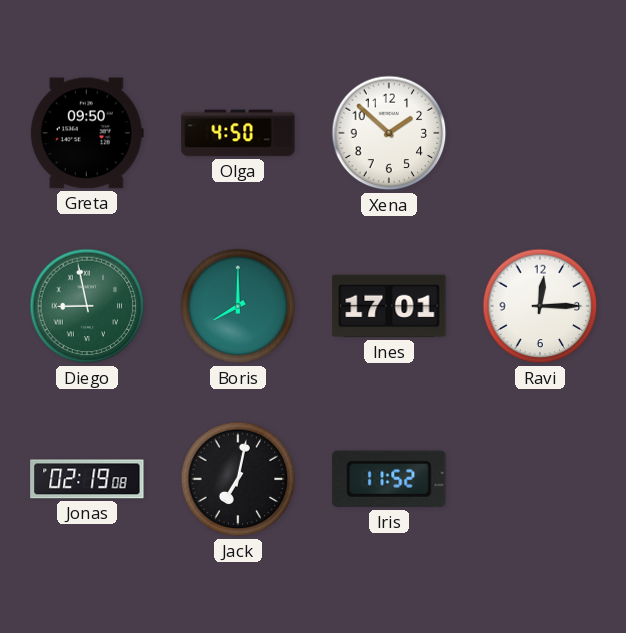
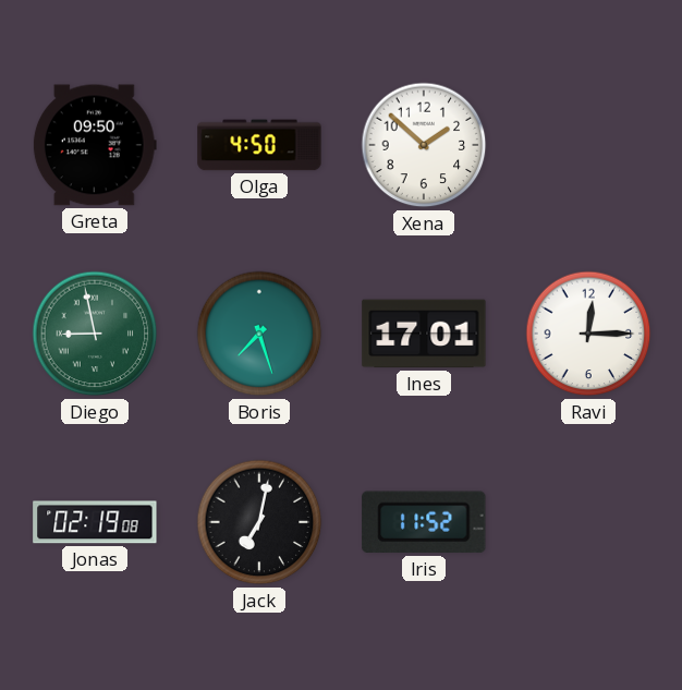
Boris: 8:00 -> 7:27 (259, 334)
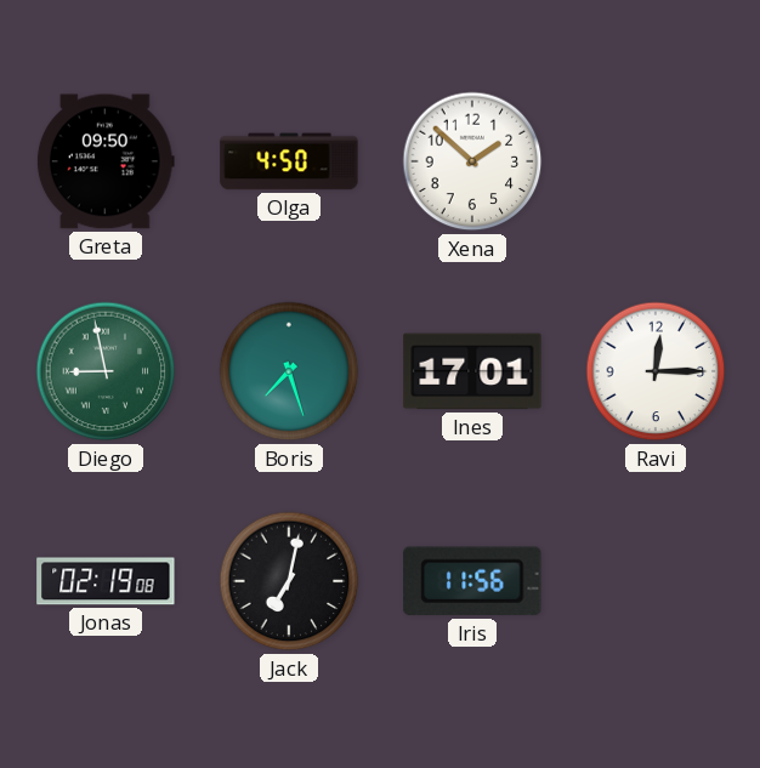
Iris: 11:52 -> 11:56 (472, 581)
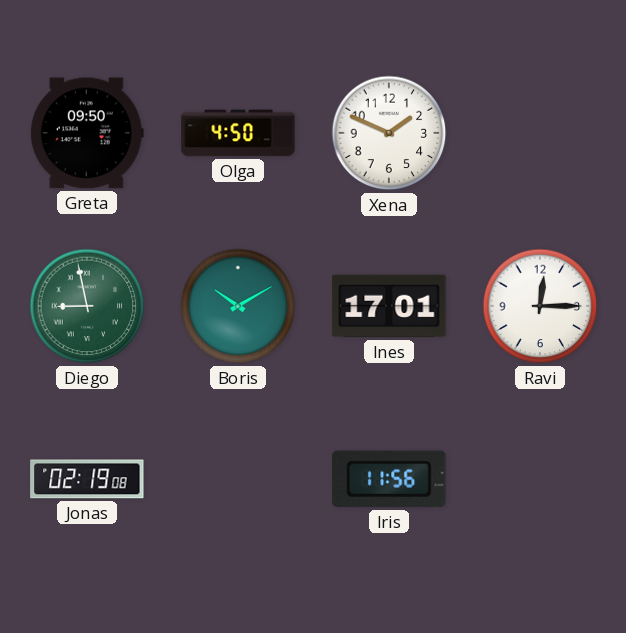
Xena: 1:52 -> 1:49 (389, 133)
Boris: 7:27 -> 10:10 (238, 306)
Jack: 7:02 -> none (289, 581)
